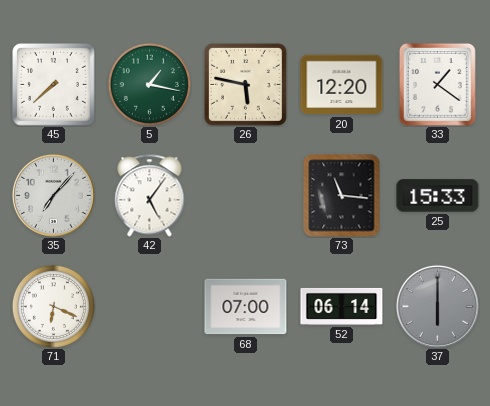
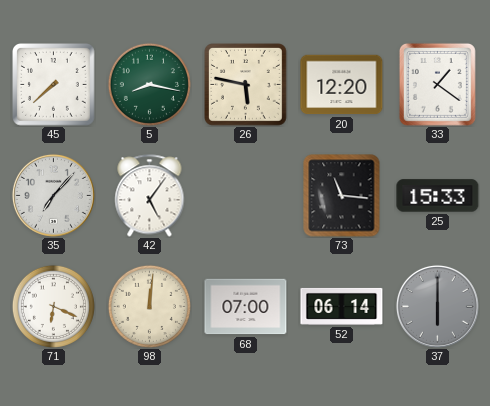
5: 1:17 -> 8:17 (149, 84)
98: none -> 12:01 (149, 306)
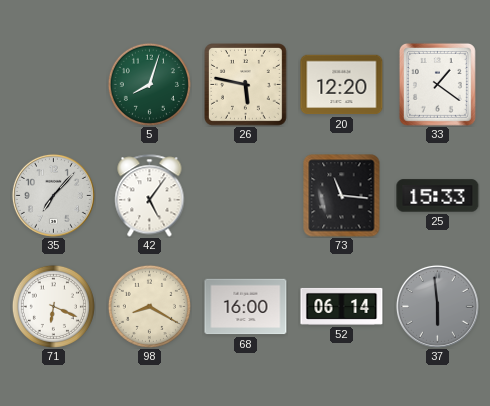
45: 7:38 -> none (54, 85)
5: 8:17 -> 8:03 (149, 84)
98: 12:01 -> 8:20 (149, 306)
68: 07:00 -> 16:00 (246, 307)
37: 6:00 -> 5:59 (437, 306)
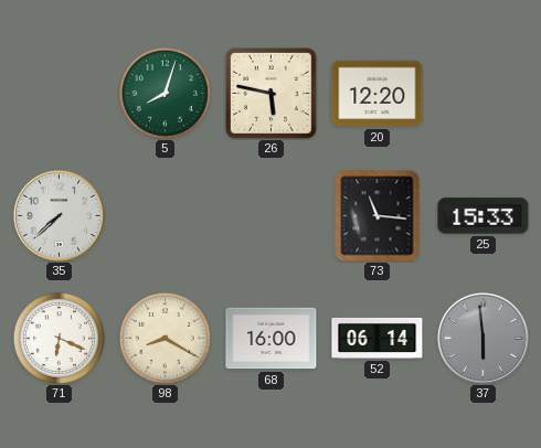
33: 1:21 -> none (437, 84)
35: 7:07 -> 7:38 (59, 215)
42: 5:06 -> none (150, 196)
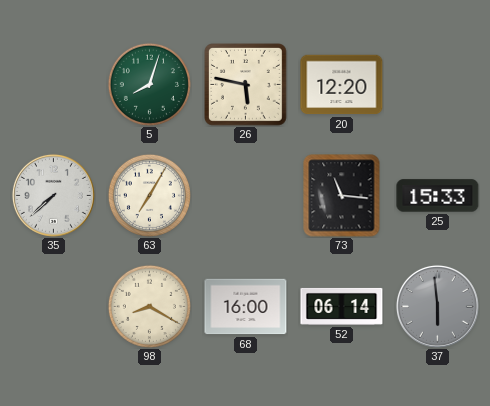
63: none -> 7:05 (149, 195)
71: 6:19 -> none (59, 338)
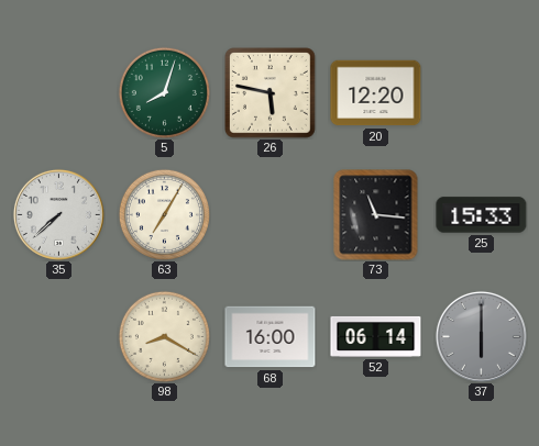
37: 5:59 -> 6:00 (481, 336)
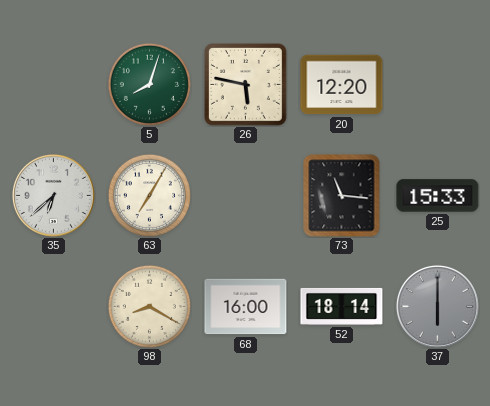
35: 7:38 -> 6:38 (53, 195)
52: 06:14 -> 18:14 (342, 306)
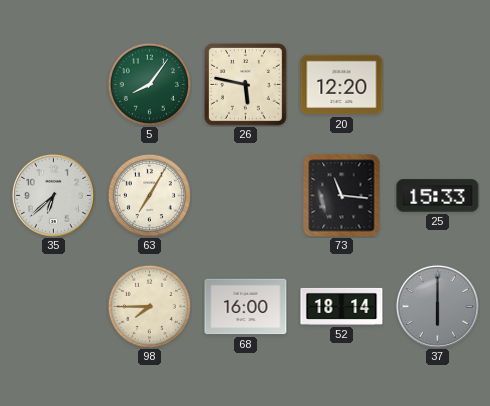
5: 8:03 -> 8:06 (149, 84)
98: 8:20 -> 7:45 (149, 306)
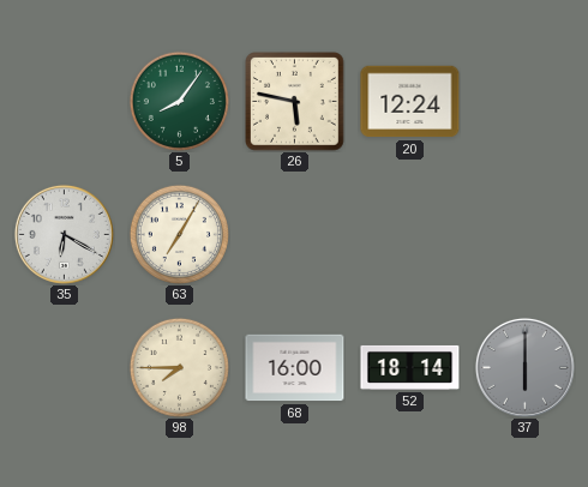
20: 12:20 -> 12:24 (410, 102)
35: 6:38 -> 6:20 (64, 234)
73: 11:16 -> none (342, 196)
25: 15:33 -> none (438, 196)
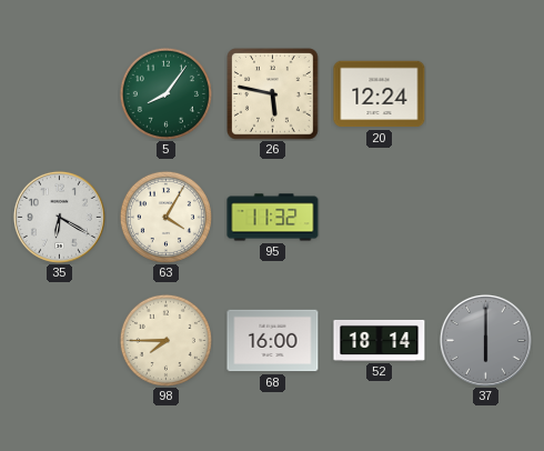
63: 7:05 -> 4:05 (165, 217)
95: none -> 11:32 (273, 218)
